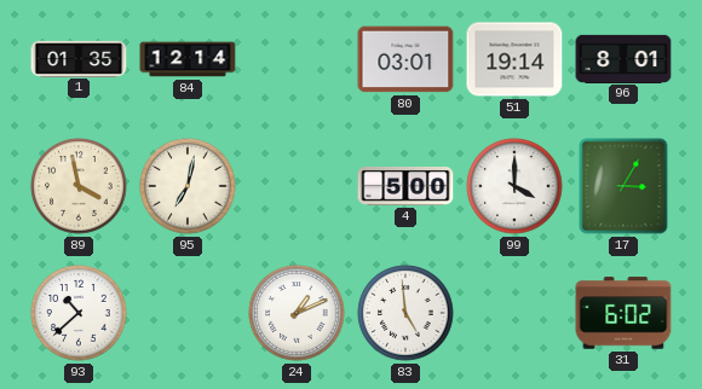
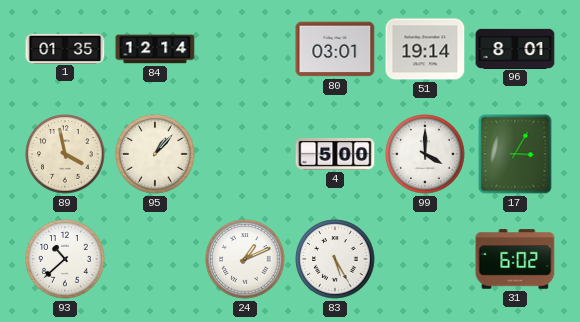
95: 7:02 -> 1:07 (155, 154)
83: 4:59 -> 5:25 (335, 259)
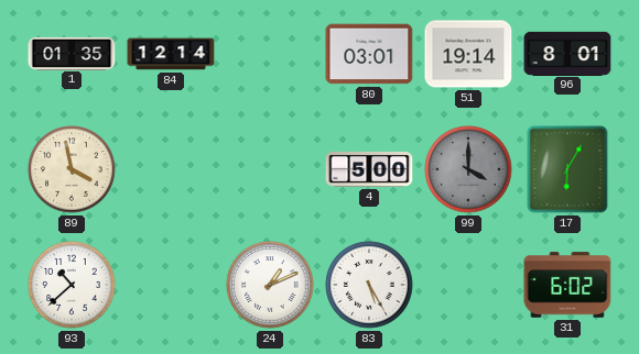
95: 1:07 -> none (155, 154)
99 dial: white -> grey (468, 169)
17: 3:05 -> 6:05 (567, 169)
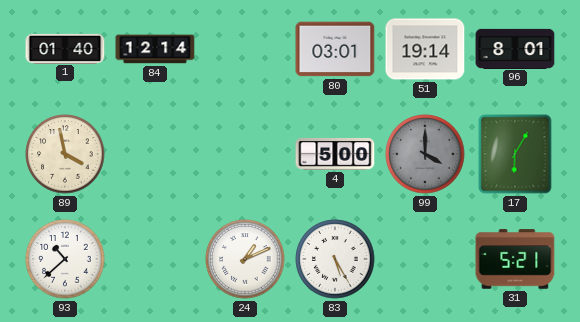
1: 01:35 -> 01:40 (65, 48)
31: 6:02 -> 5:21 (515, 259)
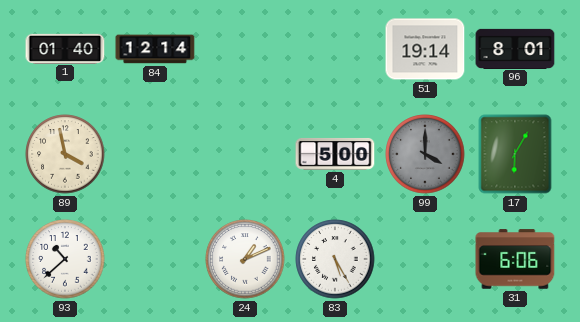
80: 03:01 -> none (335, 49)
31: 5:21 -> 6:06 (515, 259)
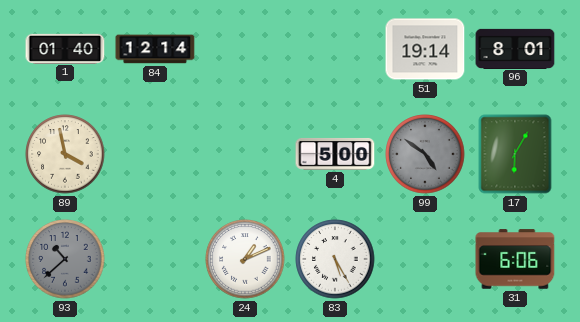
99: 4:00 -> 4:51 (425, 154)
93 dial: white -> grey (65, 259)
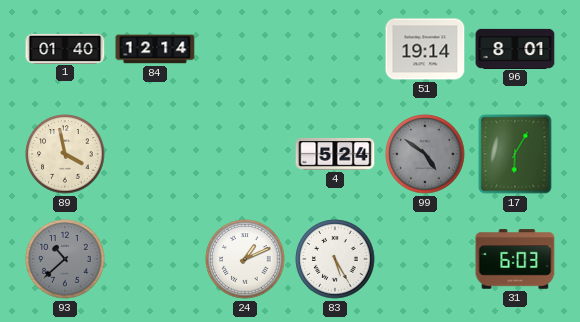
4: 5:00 -> 5:24 (335, 154)
31: 6:06 -> 6:03 (515, 259)
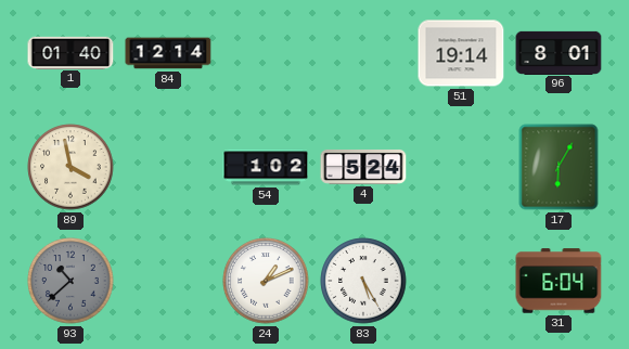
54: none -> 1:02 (266, 167)
99: 4:51 -> none (425, 154)
31: 6:03 -> 6:04 (559, 281)
